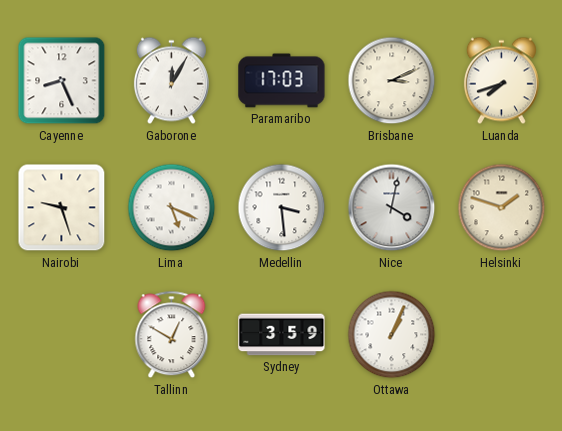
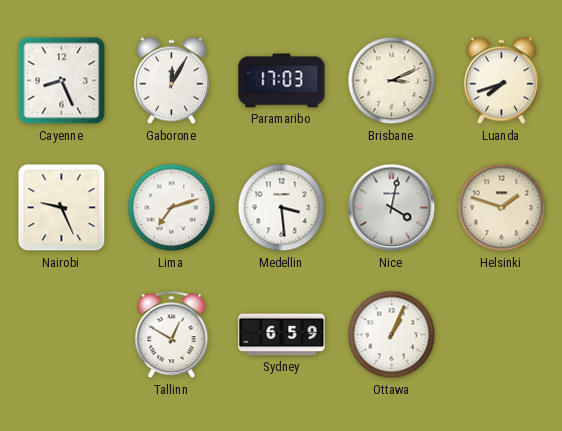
Nairobi: 9:27 -> 9:26 (62, 208)
Lima: 5:19 -> 7:12 (172, 208)
Sydney: 3:59 -> 6:59 (282, 335)
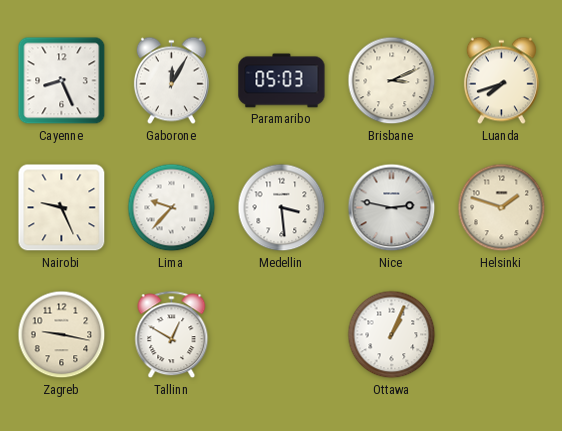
Paramaribo: 17:03 -> 05:03 (282, 81)
Lima: 7:12 -> 9:37 (172, 208)
Nice: 4:02 -> 2:47 (392, 208)
Zagreb: none -> 9:17 (62, 335)
Sydney: 6:59 -> none (282, 335)
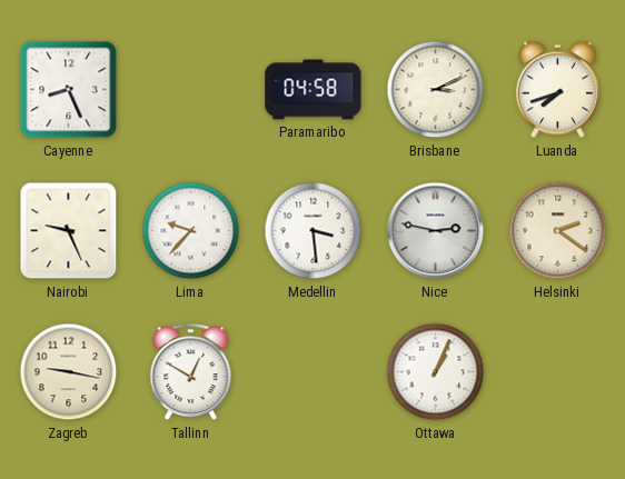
Gaborone: 12:05 -> none (171, 81)
Paramaribo: 05:03 -> 04:58 (314, 90)
Helsinki: 1:48 -> 2:21 (558, 231)
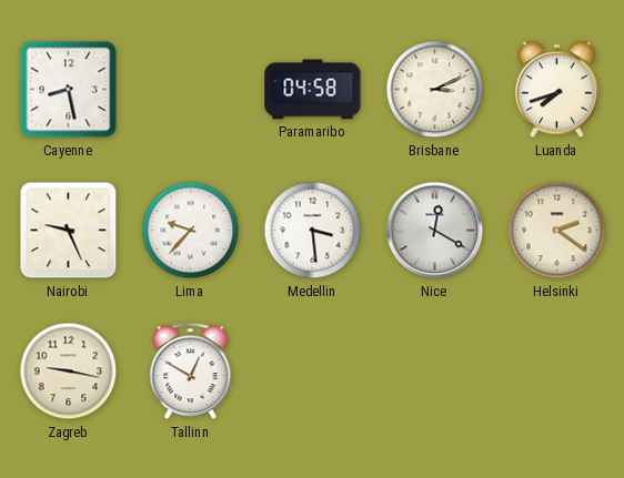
Cayenne: 8:26 -> 8:28 (69, 90)
Nice: 2:47 -> 12:20 (435, 231)
Ottawa: 1:04 -> none (436, 372)
